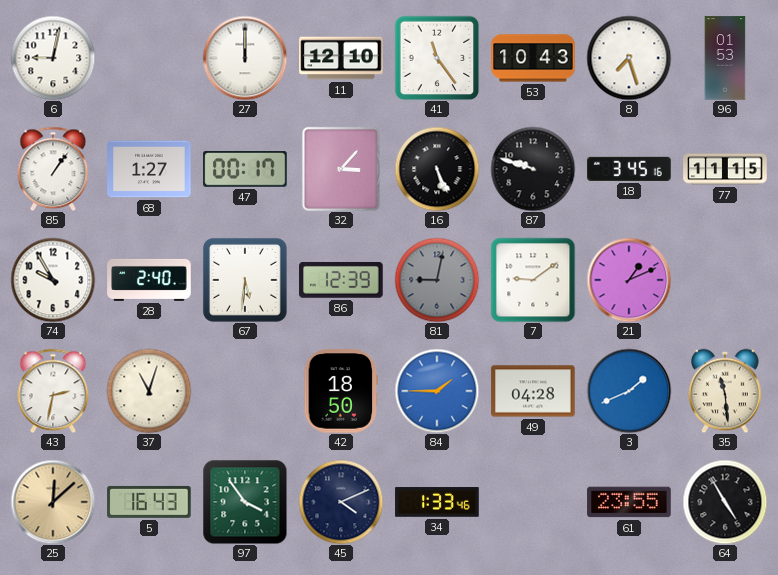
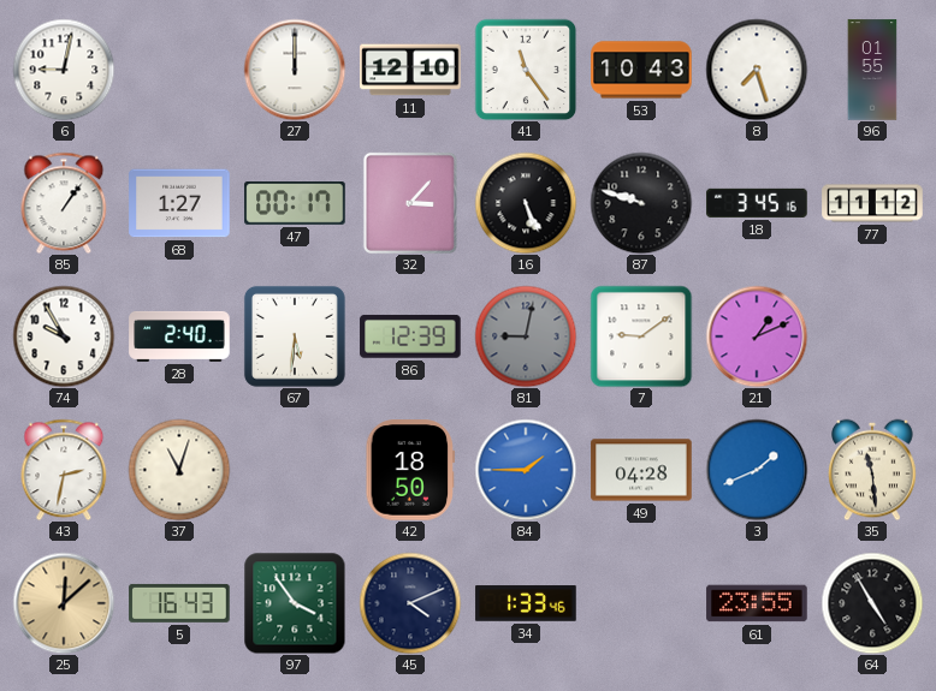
96: 01:53 -> 01:55 (872, 70)
77: 11:15 -> 11:12 (872, 203)
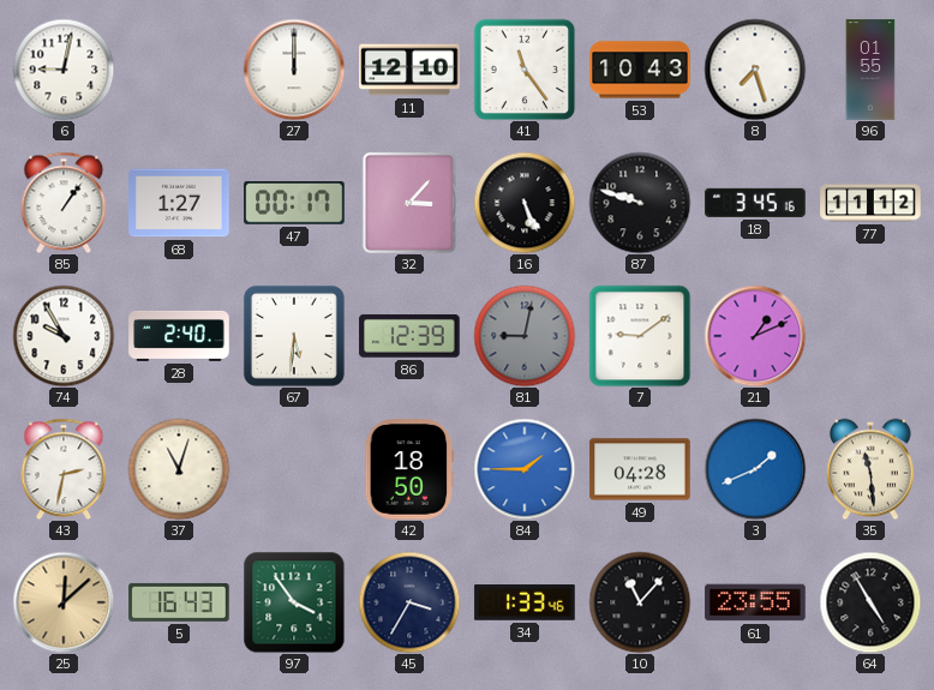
45: 4:11 -> 3:35 (409, 602)
10: none -> 11:07 (640, 602)
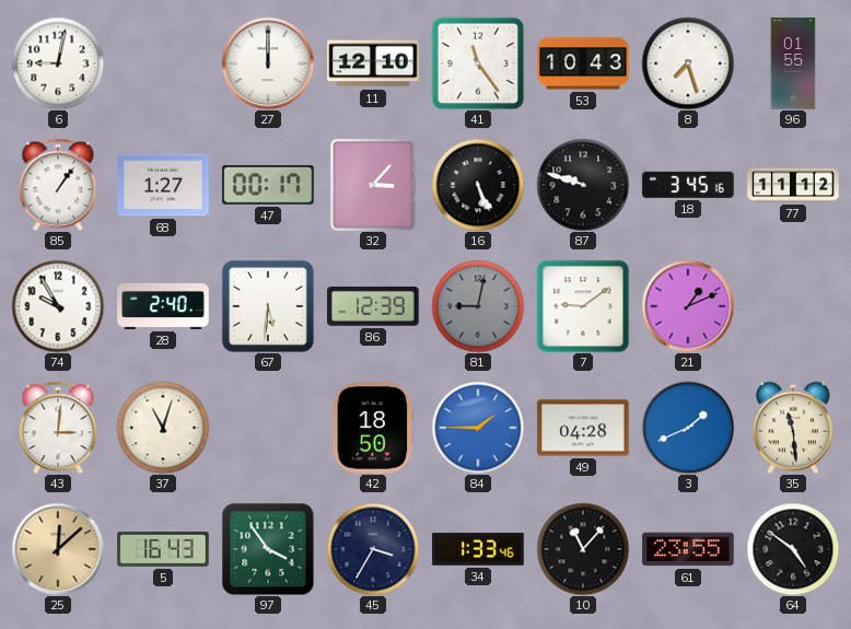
43: 2:32 -> 3:01 (58, 428)
64: 4:55 -> 4:51 (793, 549)
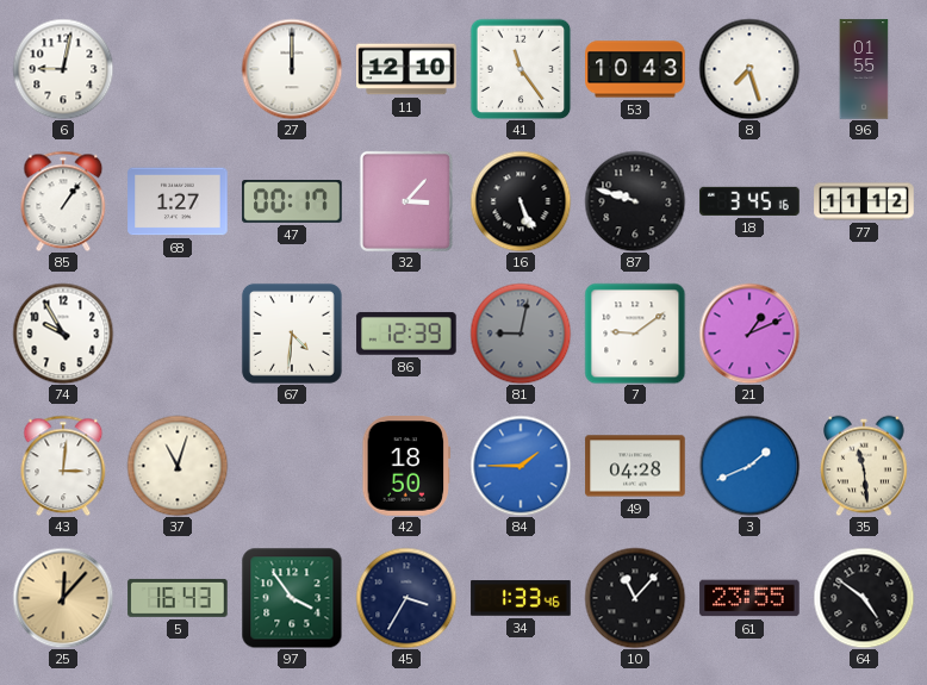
28: 2:40 -> none (163, 306)
67: 5:31 -> 4:31 (292, 334)
25: 12:08 -> 12:07 (63, 598)
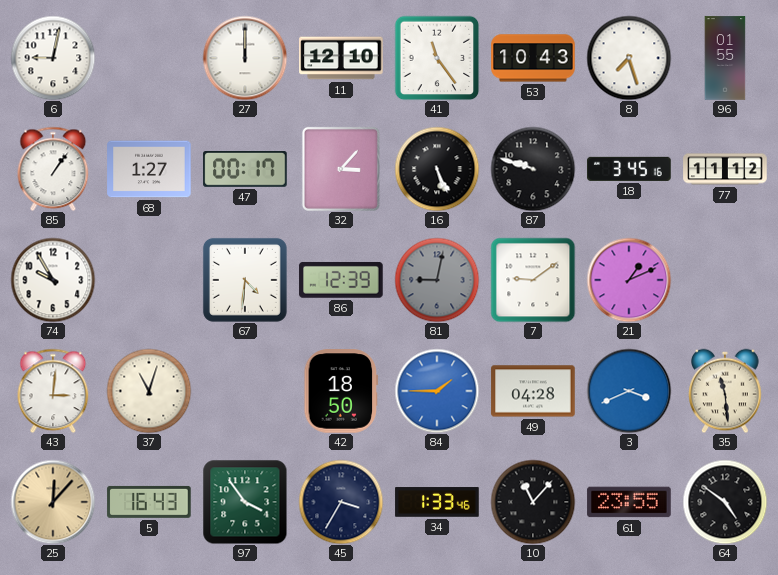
3: 1:41 -> 3:41 (629, 391)
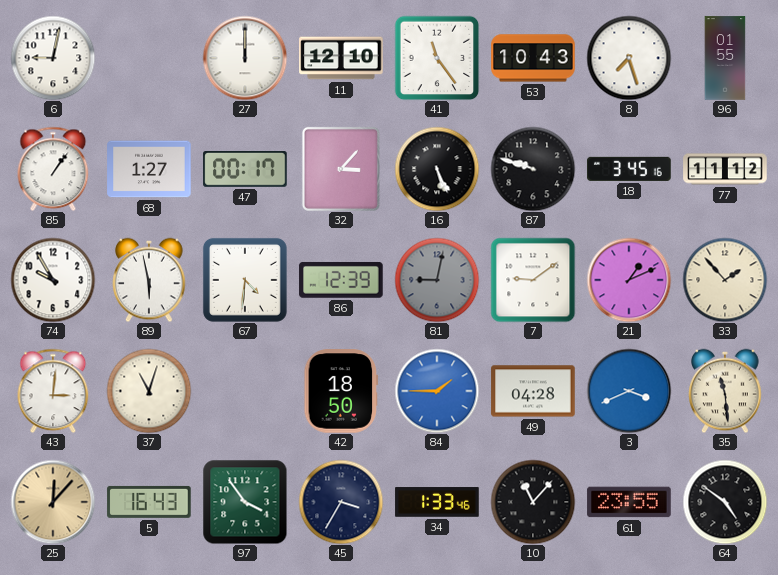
89: none -> 5:58 (149, 280)
33: none -> 1:53 (725, 280)
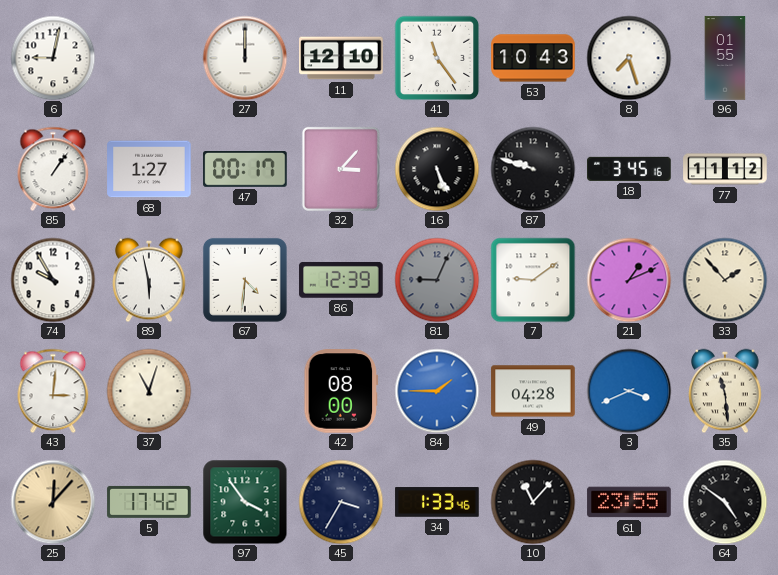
81: 9:02 -> 9:04 (437, 280)
42: 18:50 -> 08:00 (341, 391)
5: 16:43 -> 17:42 (149, 502)
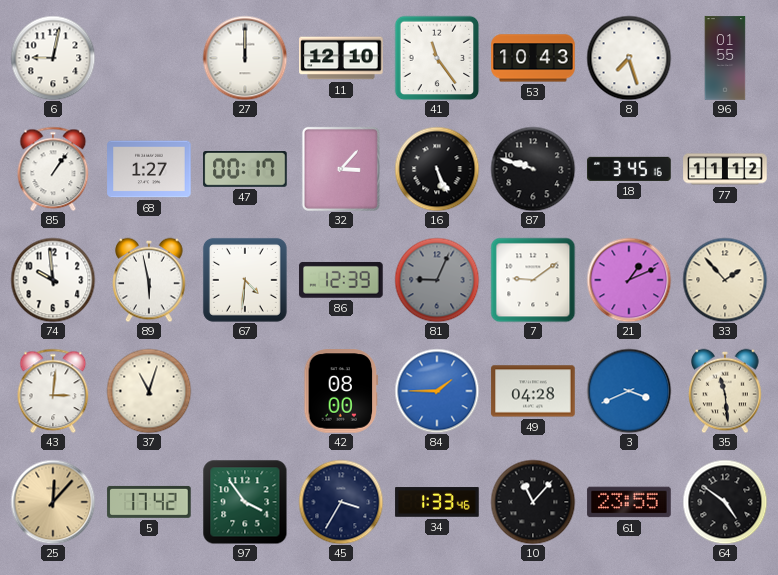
74: 9:55 -> 9:59 (53, 280)
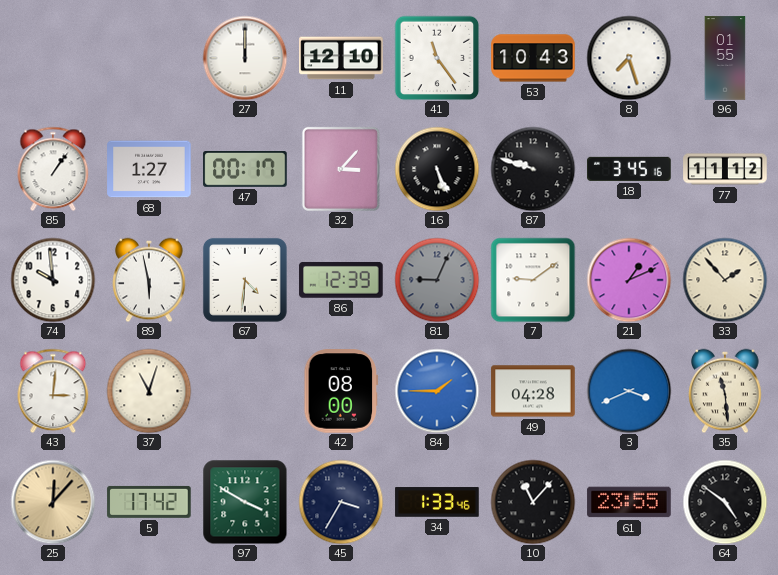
6: 9:02 -> none (53, 58)
97: 3:54 -> 3:50 (245, 502)
